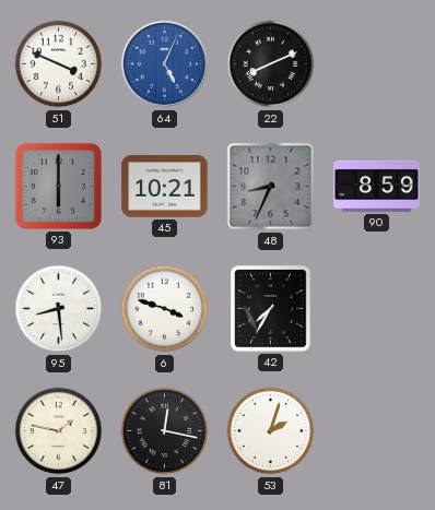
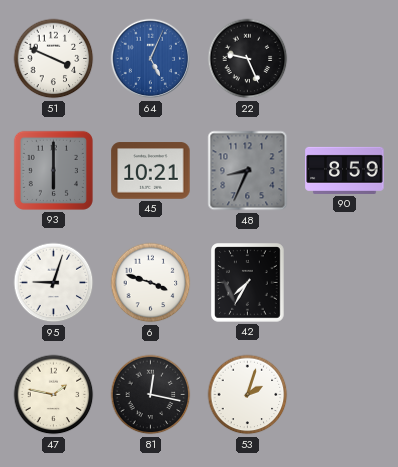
22: 8:11 -> 9:26 (248, 59)
95: 8:29 -> 9:03 (54, 283)
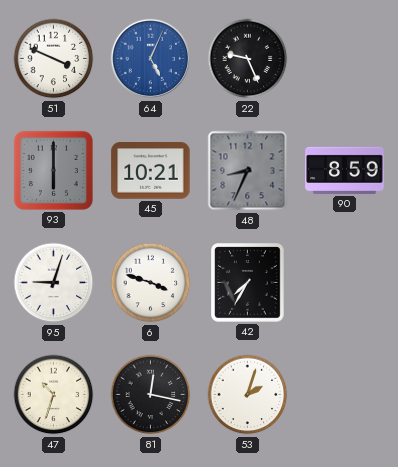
47: 1:47 -> 10:33 (54, 395)
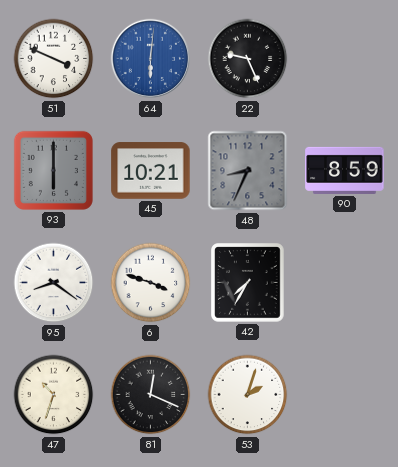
64: 5:04 -> 6:01 (151, 59)
95: 9:03 -> 8:21 (54, 283)
81: 12:17 -> 12:19 (151, 395)
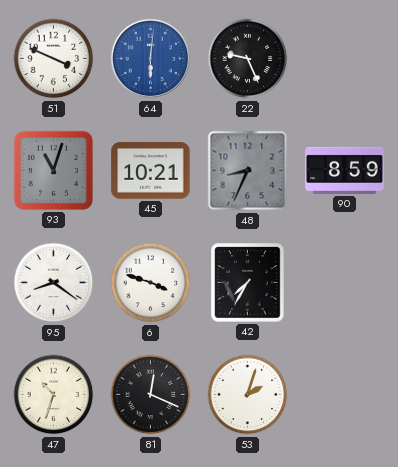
93: 6:00 -> 11:03 (53, 170)
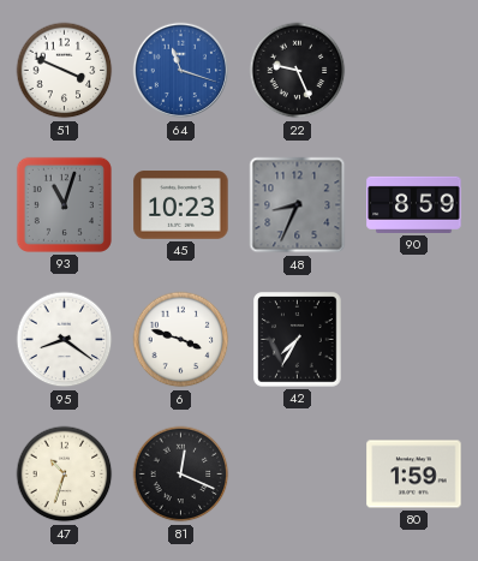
64: 6:01 -> 11:18 (181, 71)
45: 10:21 -> 10:23 (181, 205)
53: 2:03 -> none (248, 395)
80: none -> 1:59 (414, 475)
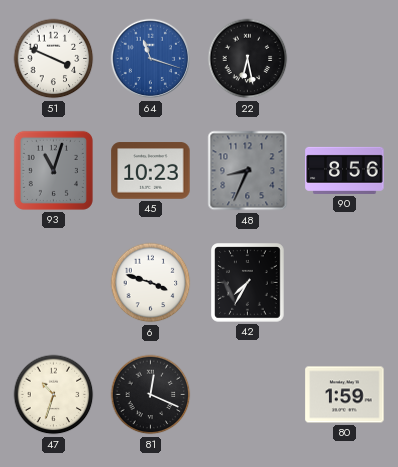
22: 9:26 -> 6:28 (248, 59)
90: 8:59 -> 8:56 (345, 170)
95: 8:21 -> none (65, 340)
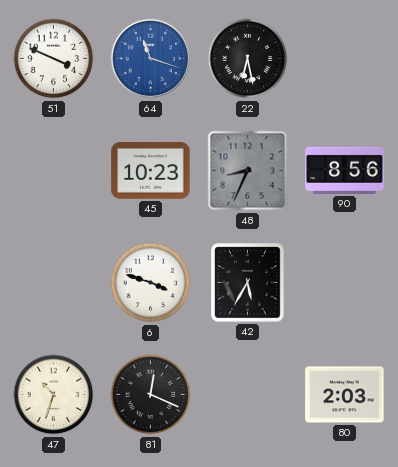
93: 11:03 -> none (53, 170)
42: 7:35 -> 5:35 (248, 283)
80: 1:59 -> 2:03 (345, 395)
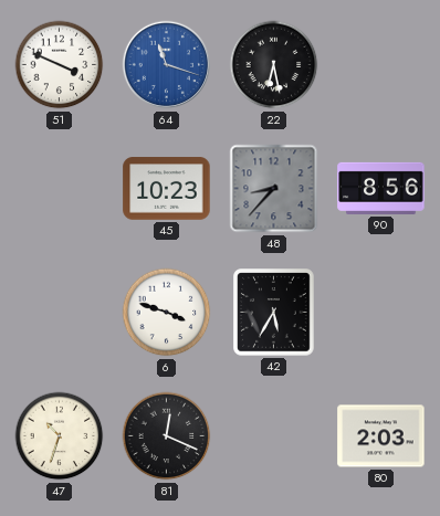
48: 8:34 -> 8:37 (274, 189)
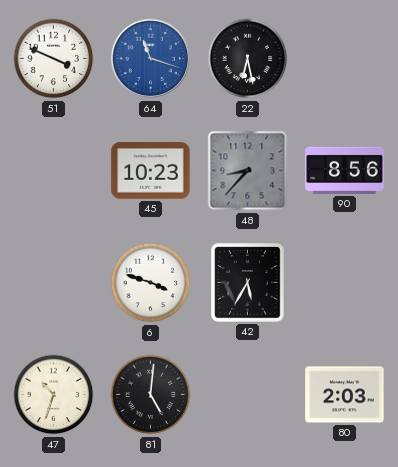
81: 12:19 -> 5:01 (151, 395)
